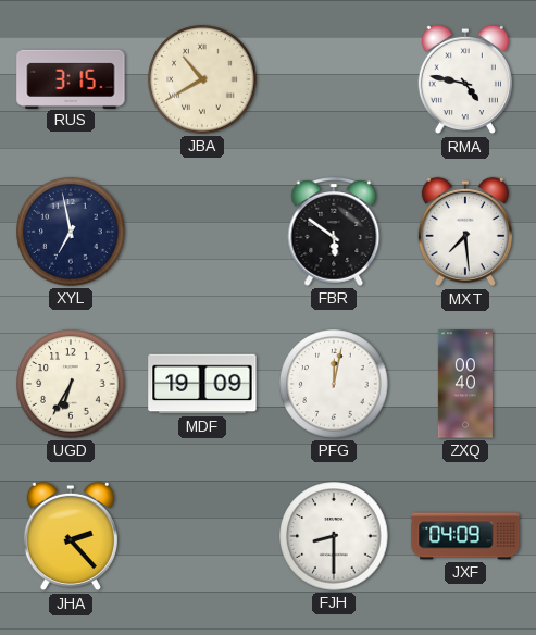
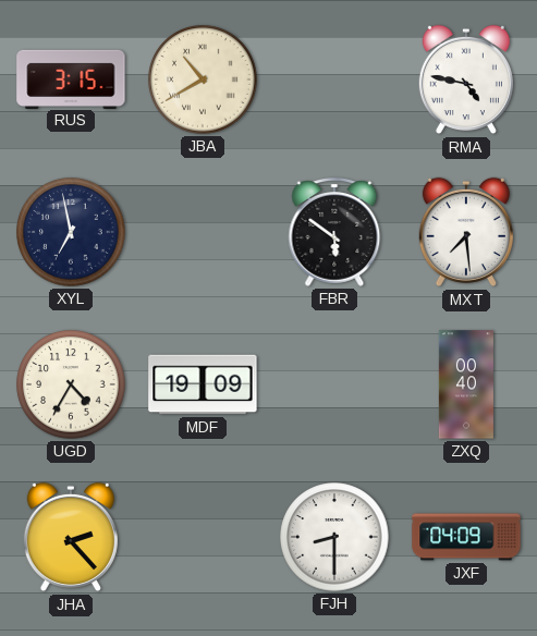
UGD: 6:35 -> 4:35 (71, 384)
PFG: 12:02 -> none (334, 384)
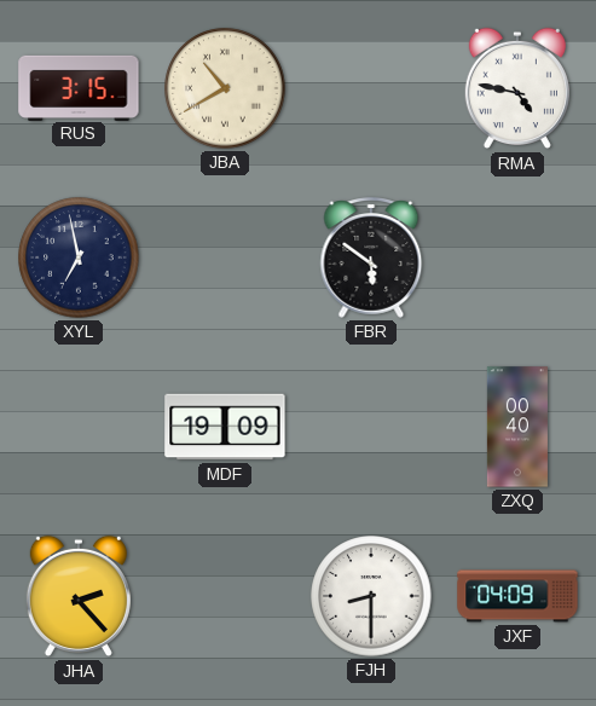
MXT: 7:29 -> none (466, 232)
UGD: 4:35 -> none (71, 384)
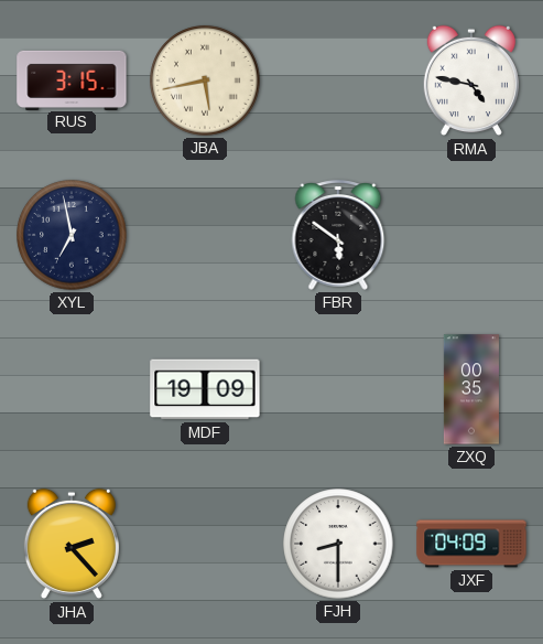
JBA: 10:40 -> 5:43 (205, 80)
ZXQ: 00:40 -> 00:35 (471, 389)
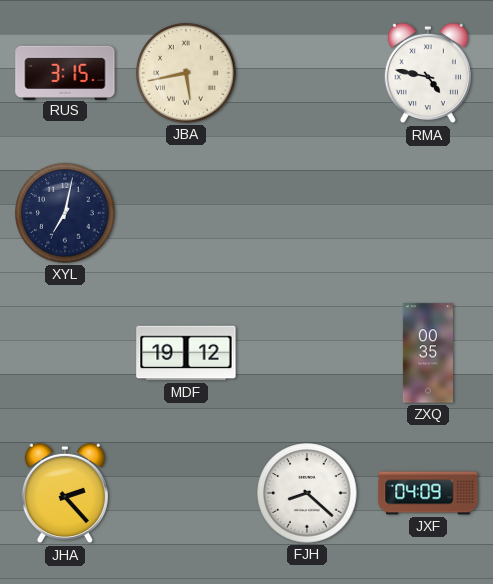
XYL: 6:58 -> 7:02 (65, 213)
FBR: 5:51 -> none (338, 235)
MDF: 19:09 -> 19:12 (186, 353)
FJH: 8:30 -> 8:22 (307, 493)
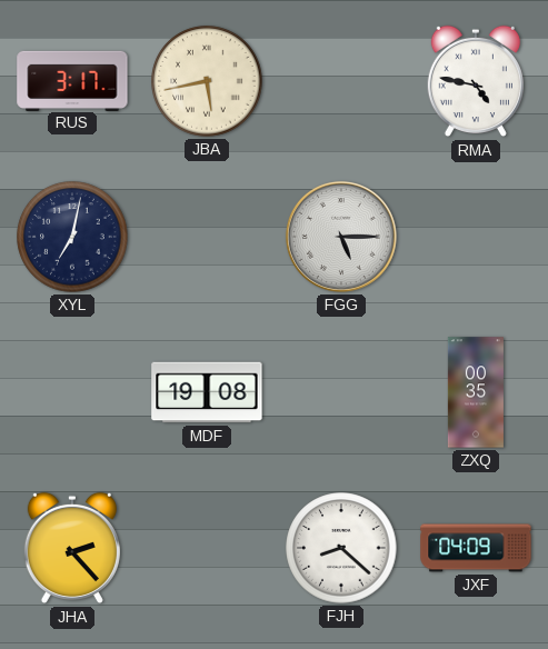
RUS: 3:15 -> 3:17 (72, 80)
FGG: none -> 5:15 (341, 237)
MDF: 19:12 -> 19:08 (207, 392)
